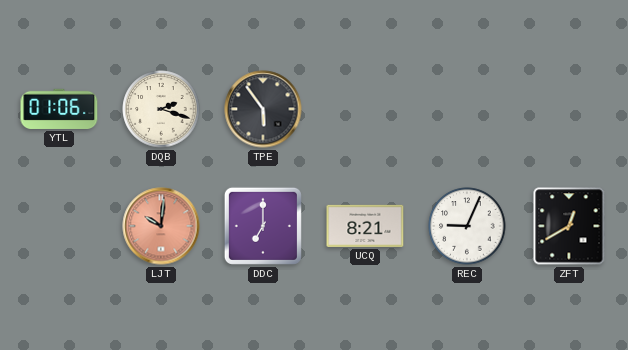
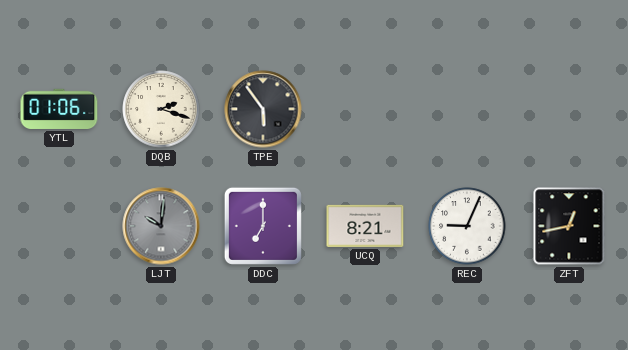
LJT dial: salmon -> grey (161, 226)
ZFT: 12:40 -> 12:43 (569, 226)
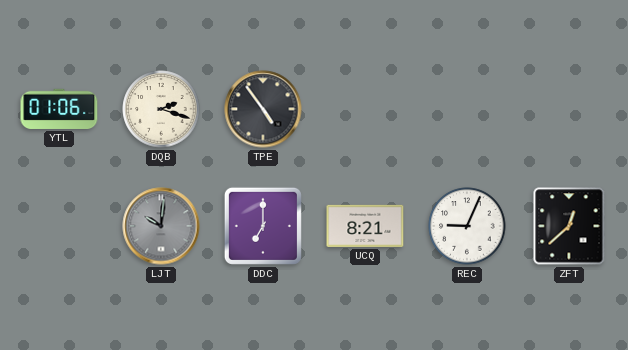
TPE: 5:54 -> 4:54 (263, 109)
ZFT: 12:43 -> 12:38 (569, 226)
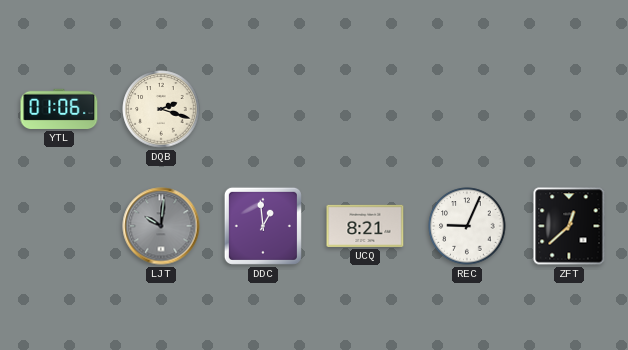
TPE: 4:54 -> none (263, 109)
DDC: 7:00 -> 12:59 (263, 226)
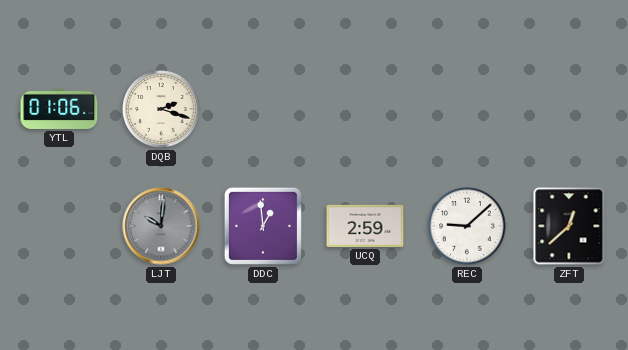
UCQ: 8:21 -> 2:59 (365, 226)
REC: 9:04 -> 9:08 (467, 226)
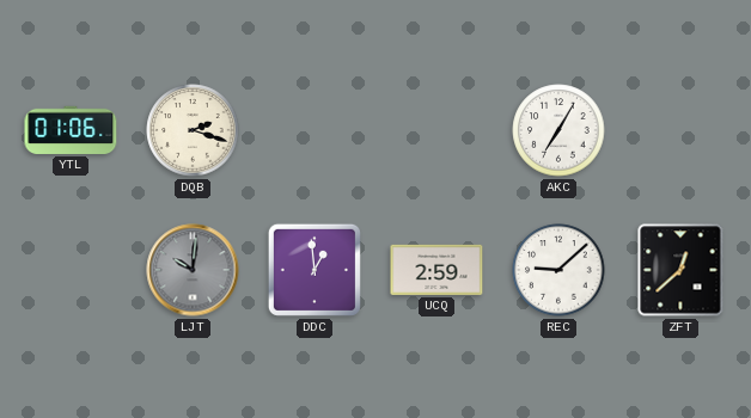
AKC: none -> 7:05 (558, 130)
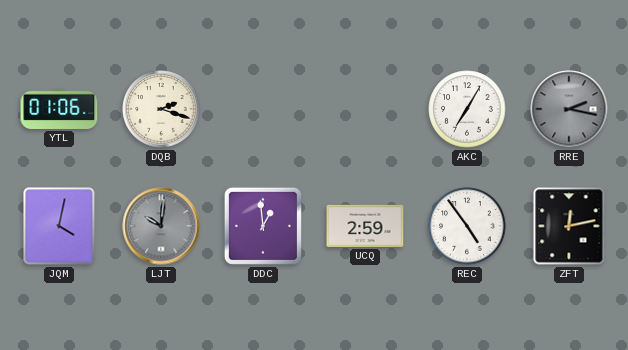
RRE: none -> 2:17 (569, 109)
JQM: none -> 4:02 (59, 226)
REC: 9:08 -> 4:54 (467, 226)
ZFT: 12:38 -> 12:13 (569, 226)
